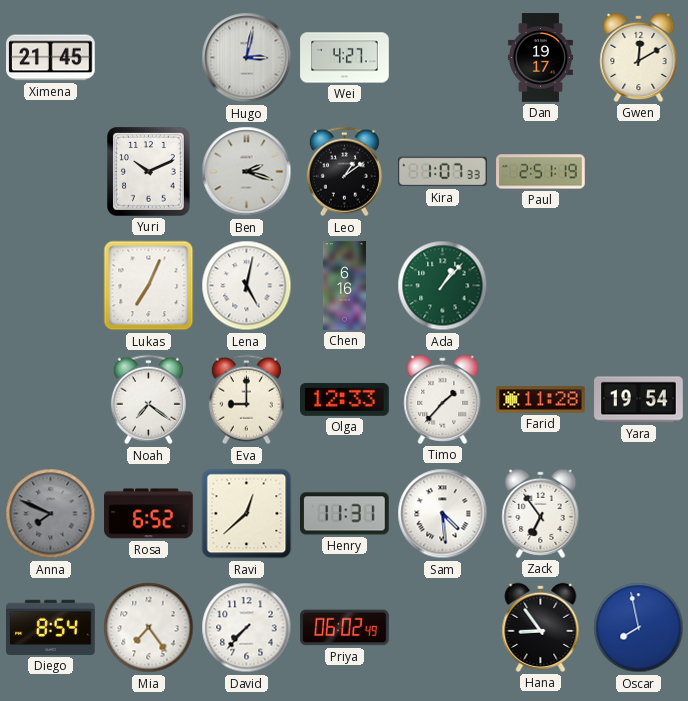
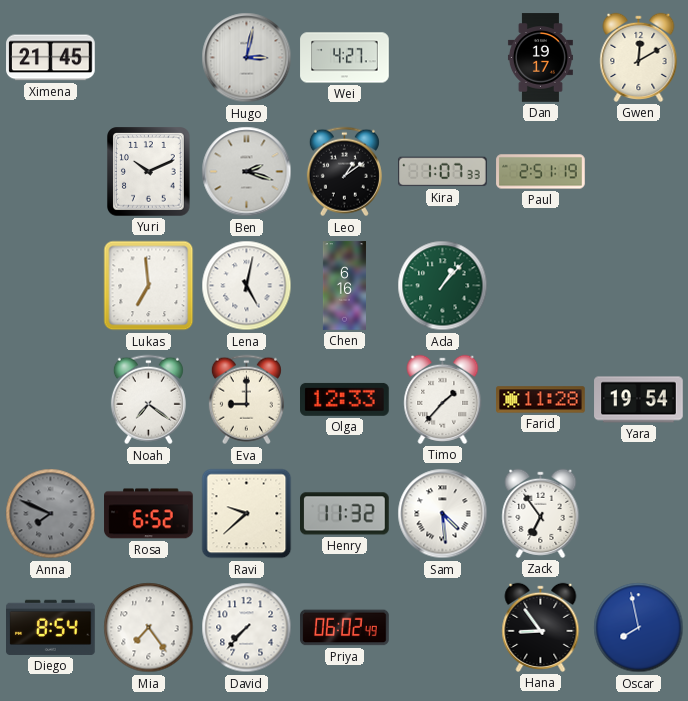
Lukas: 7:04 -> 6:59 (149, 286)
Ravi: 12:38 -> 9:38 (247, 514)
Henry: 11:31 -> 11:32 (345, 514)
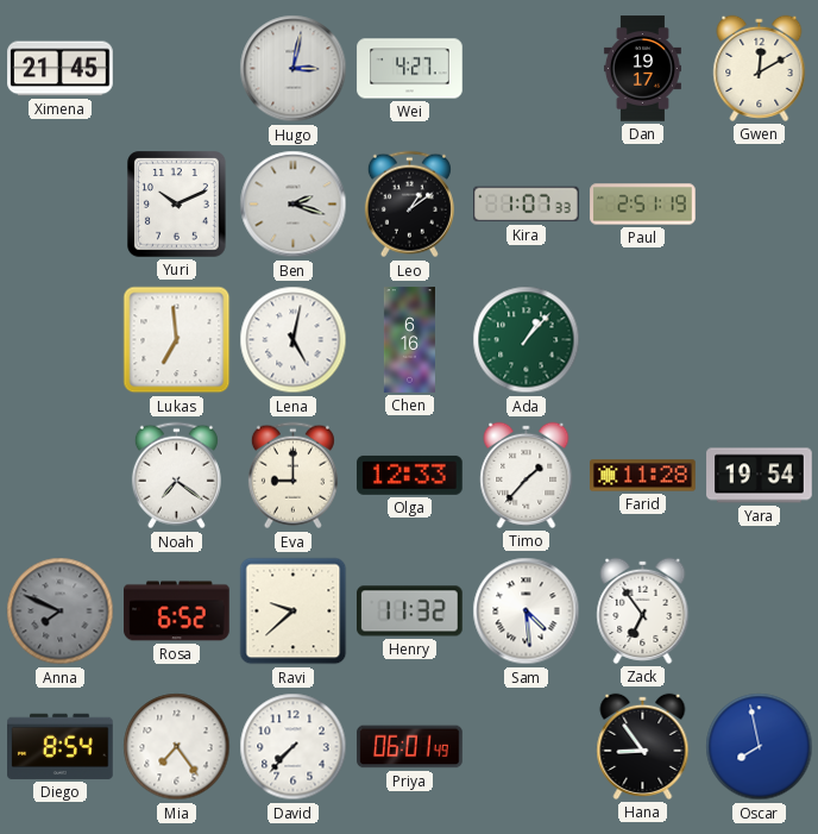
Priya: 06:02 -> 06:01 (410, 747)
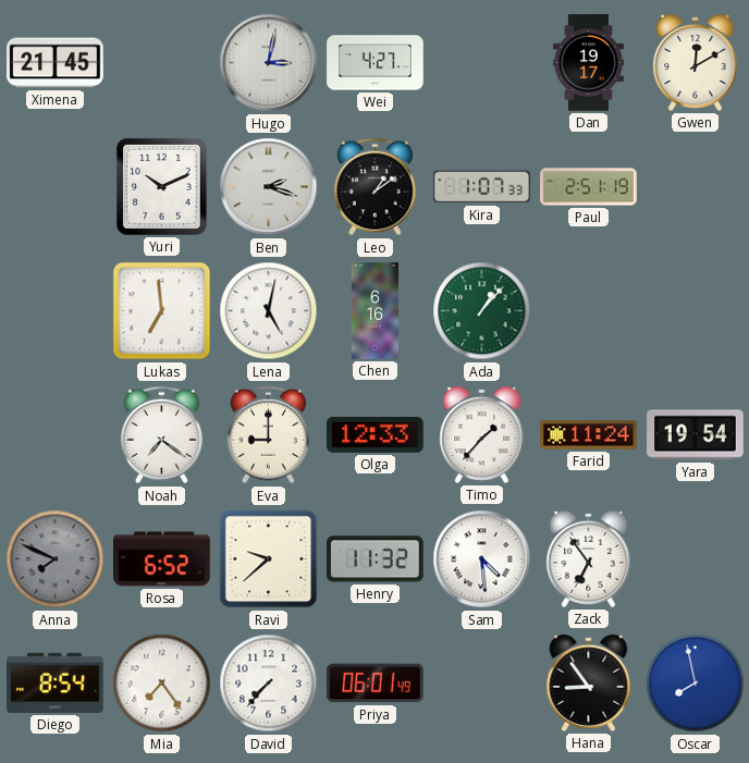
Farid: 11:28 -> 11:24 (589, 435)
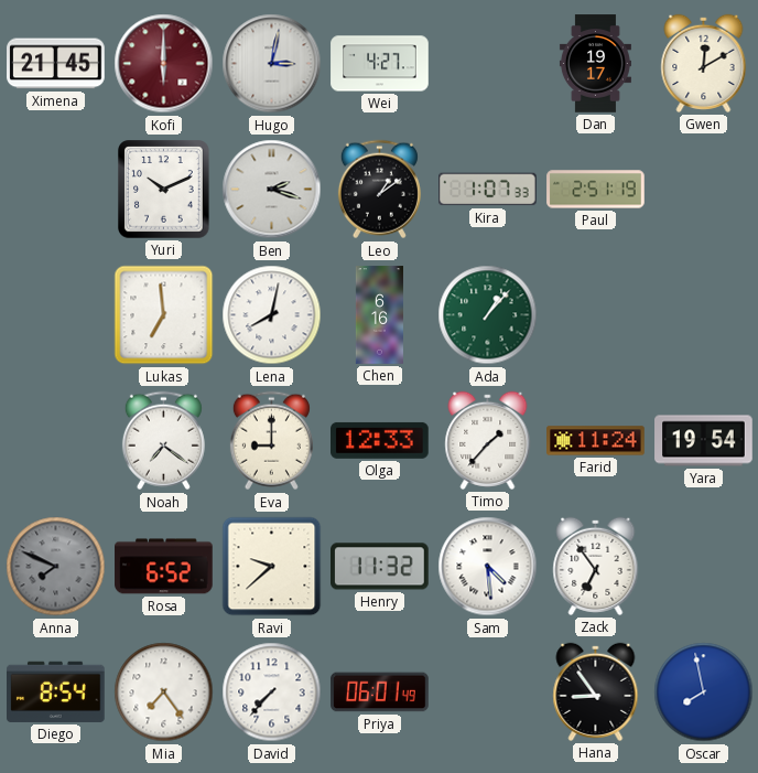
Kofi: none -> 6:00 (164, 64)
Lena: 5:02 -> 8:02 (272, 315)
